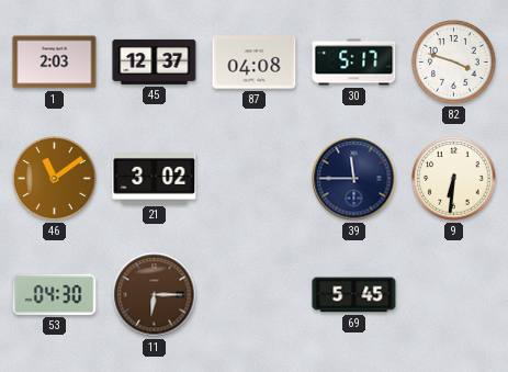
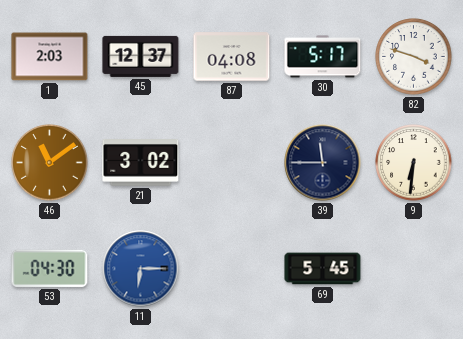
11 dial: brown -> blue (141, 269)
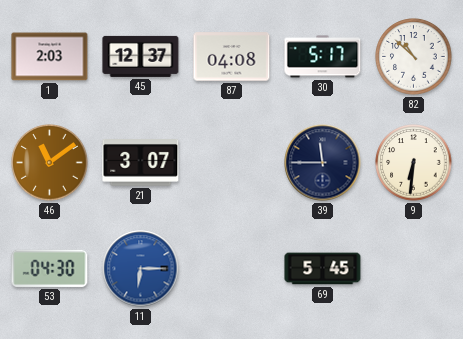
82: 3:48 -> 10:52 (414, 57)
21: 3:02 -> 3:07 (141, 163)
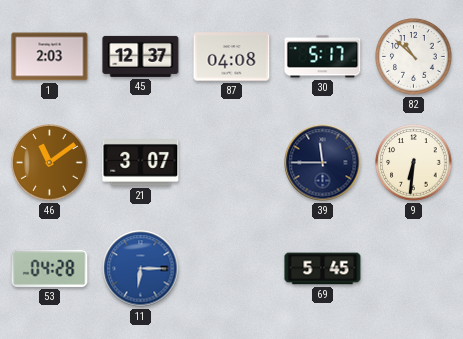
53: 04:30 -> 04:28 (50, 268)
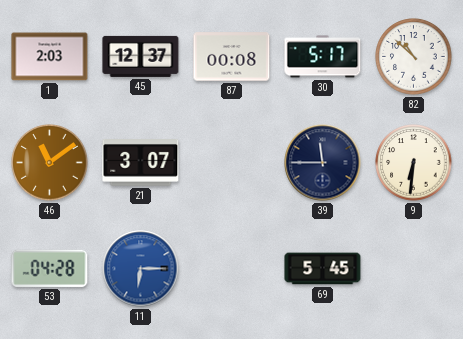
87: 04:08 -> 00:08 (232, 57)
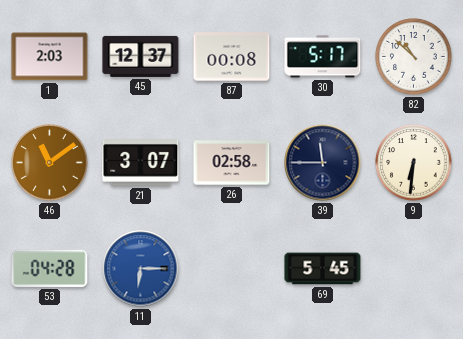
26: none -> 02:58 (232, 163)
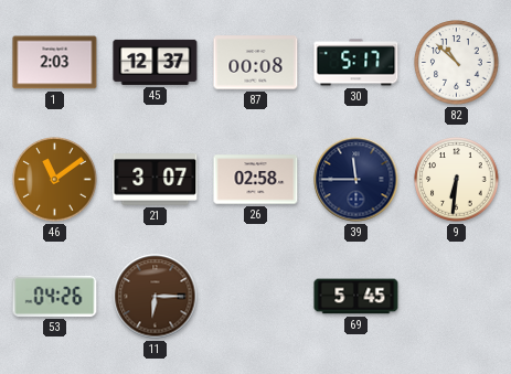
53: 04:28 -> 04:26 (55, 296)
11 dial: blue -> brown (156, 297)
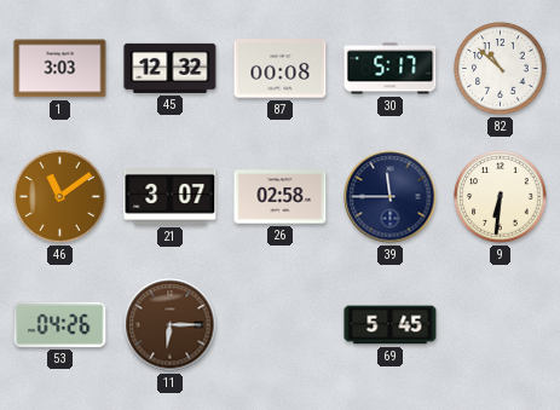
1: 2:03 -> 3:03 (60, 69)
45: 12:37 -> 12:32 (171, 68)
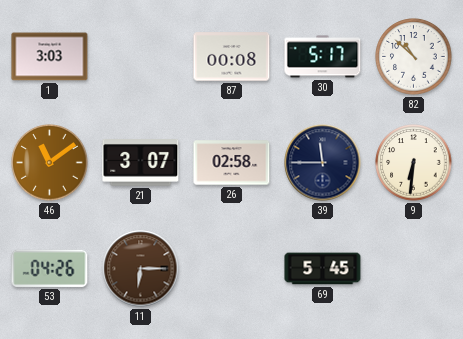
45: 12:32 -> none (171, 68)
